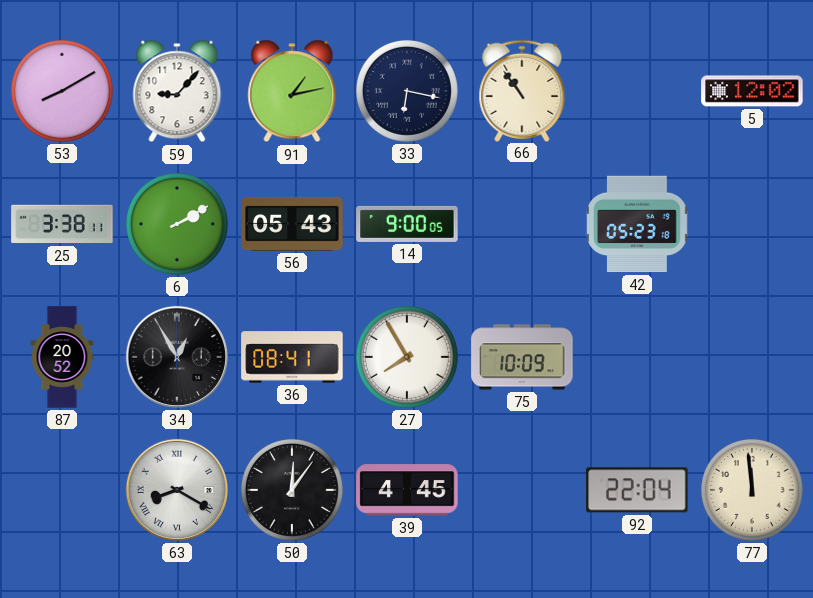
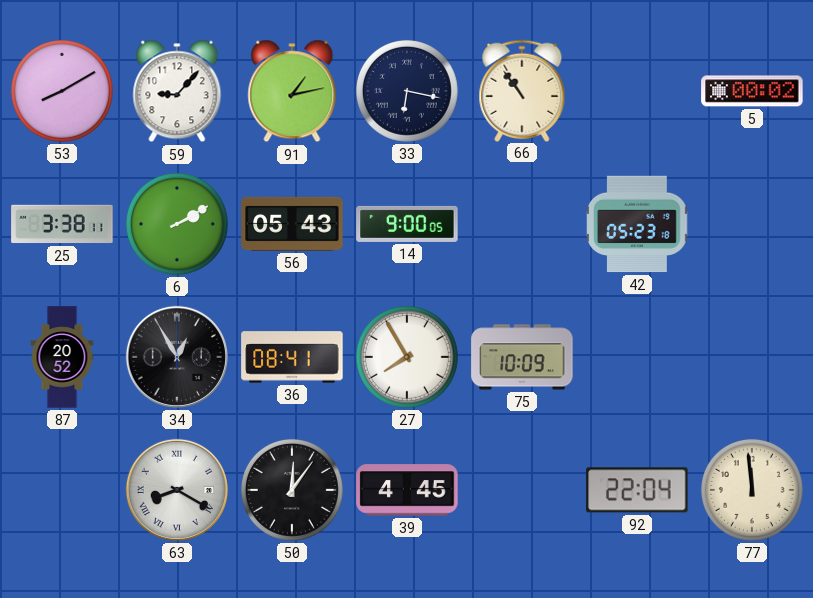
5: 12:02 -> 00:02 (752, 91)
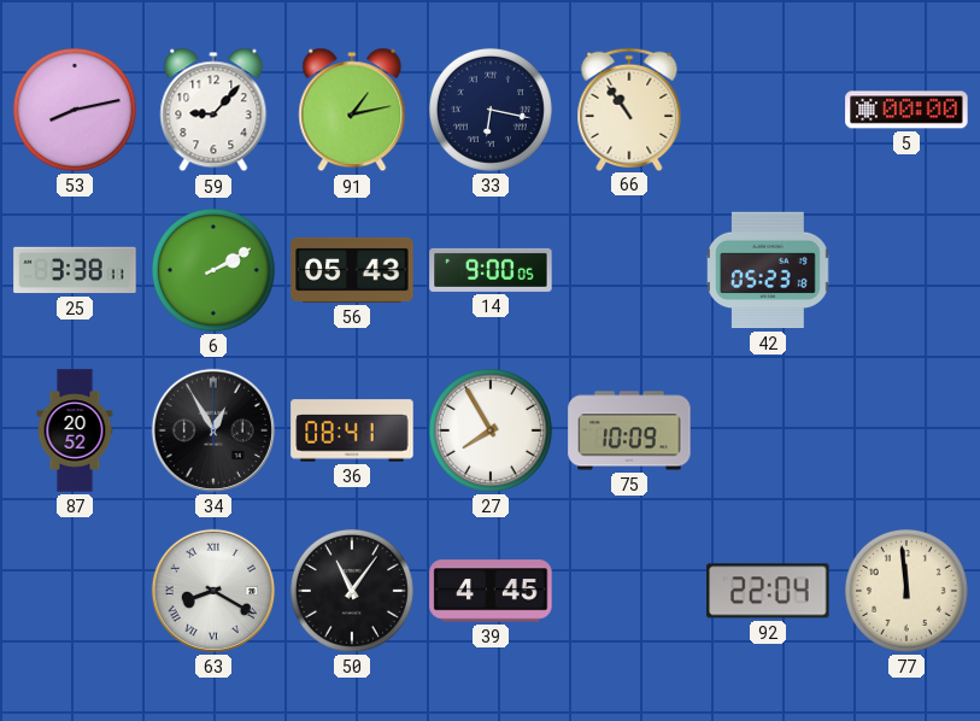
53: 8:10 -> 8:13 (75, 110)
5: 00:02 -> 00:00 (906, 110)
50: 12:06 -> 11:06 (352, 591)
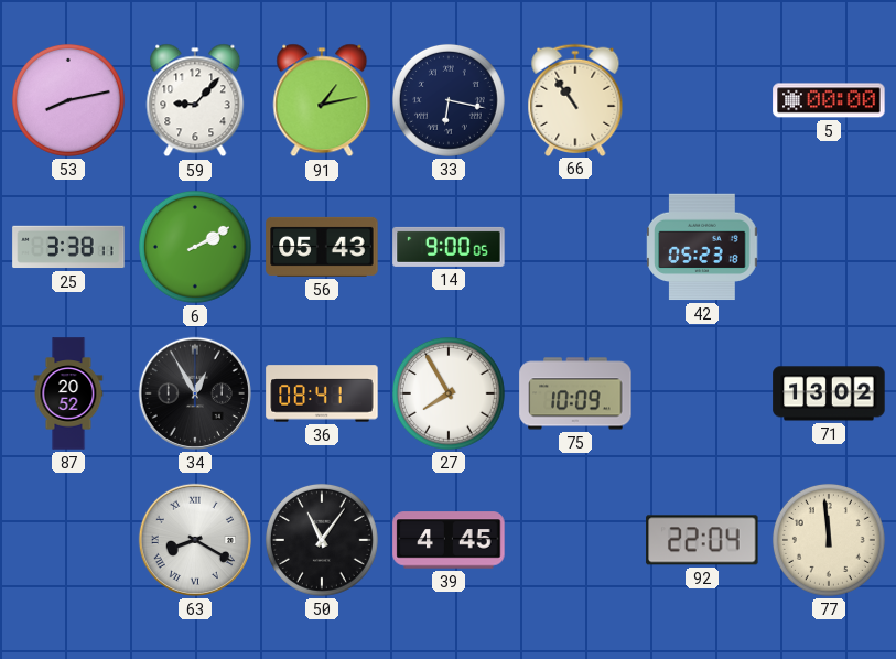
71: none -> 13:02 (829, 393)
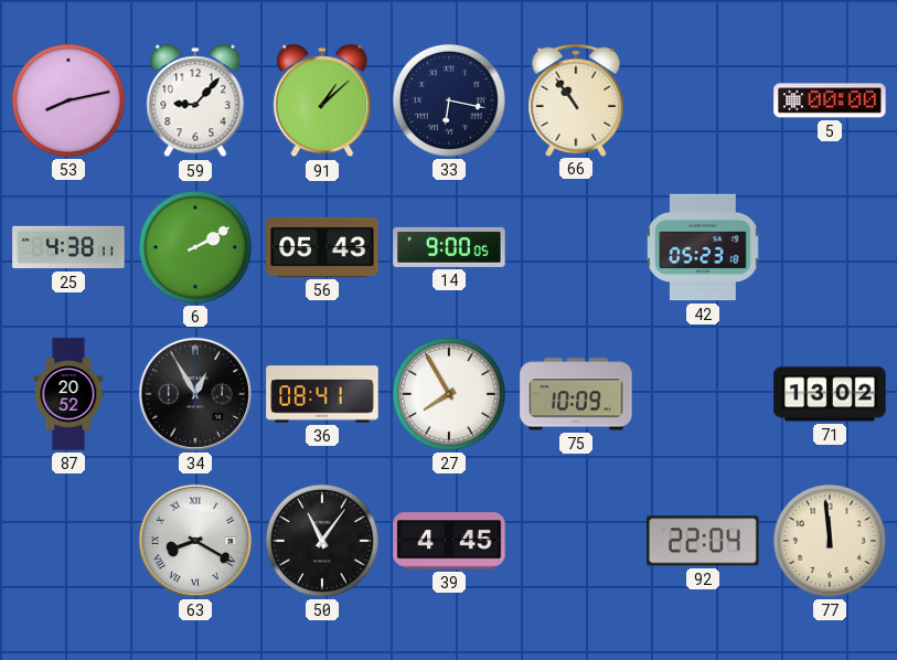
91: 1:13 -> 1:08 (322, 100)
25: 3:38 -> 4:38 (68, 247)
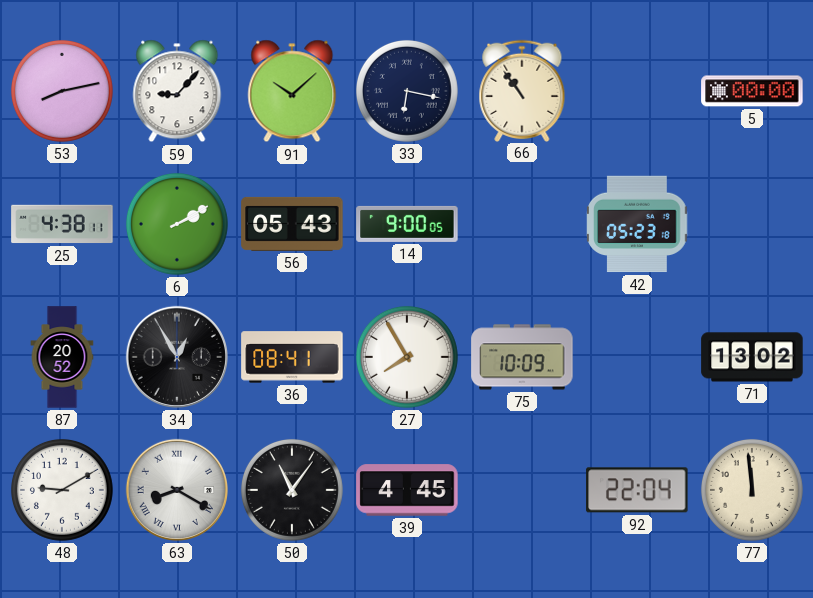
91: 1:08 -> 10:08 (292, 91)
48: none -> 9:10 (62, 490)
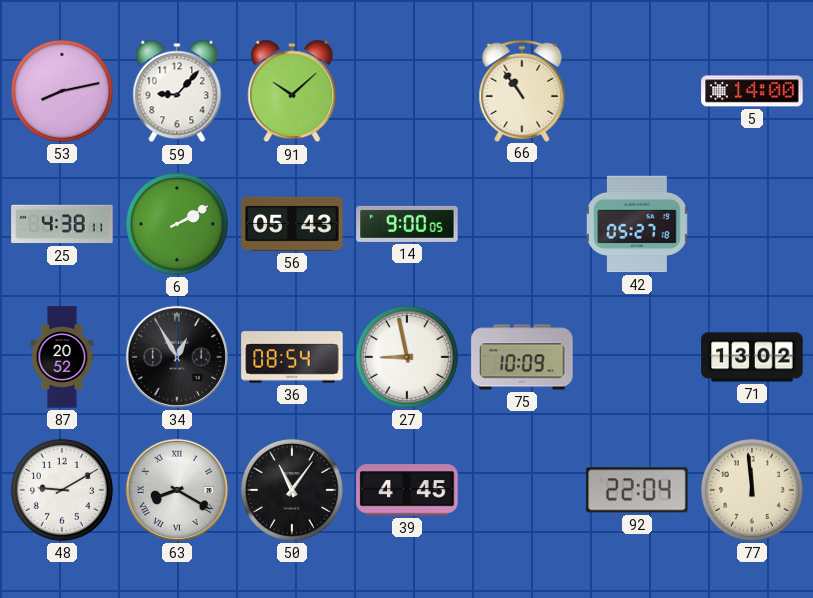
33: 6:17 -> none (407, 91)
5: 00:00 -> 14:00 (752, 91)
42: 05:23 -> 05:27 (637, 224)
36: 08:41 -> 08:54 (292, 357)
27: 7:55 -> 8:58 (407, 357)
